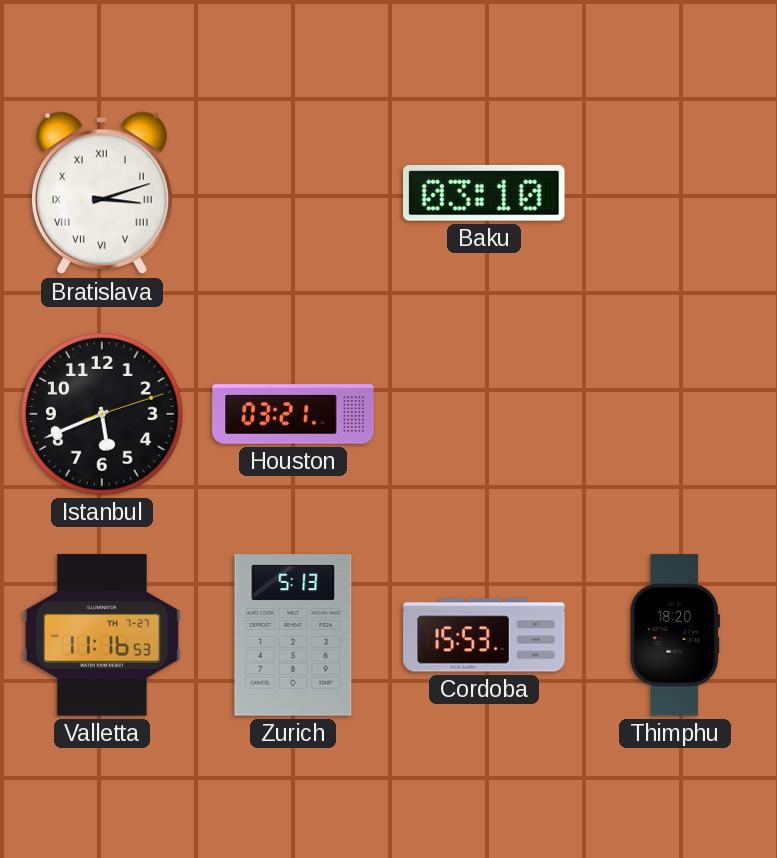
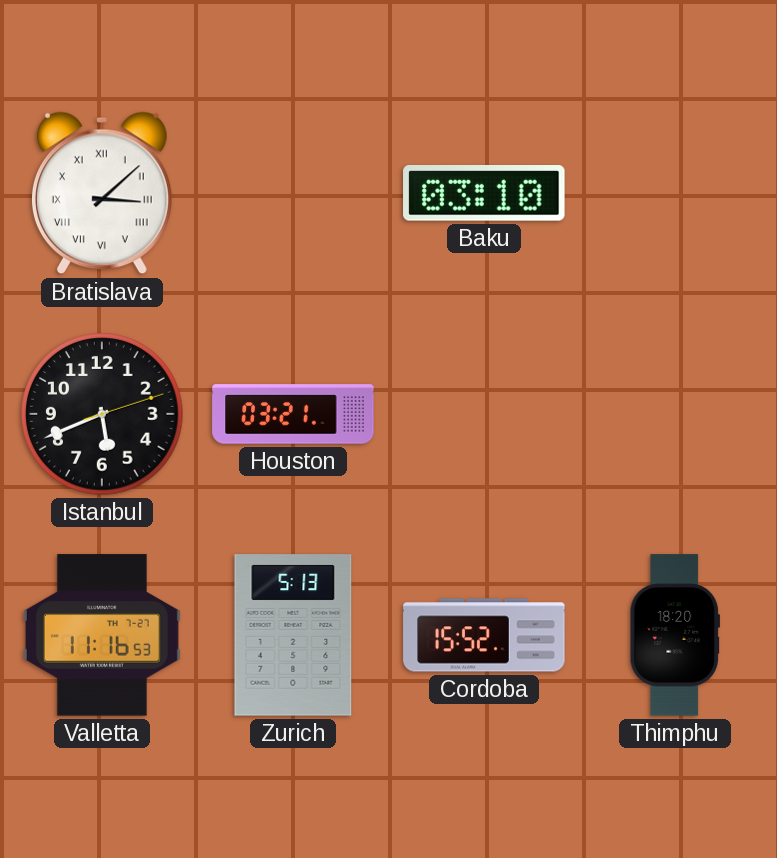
Bratislava: 3:12 -> 3:08 (102, 193)
Cordoba: 15:53 -> 15:52 (484, 635)
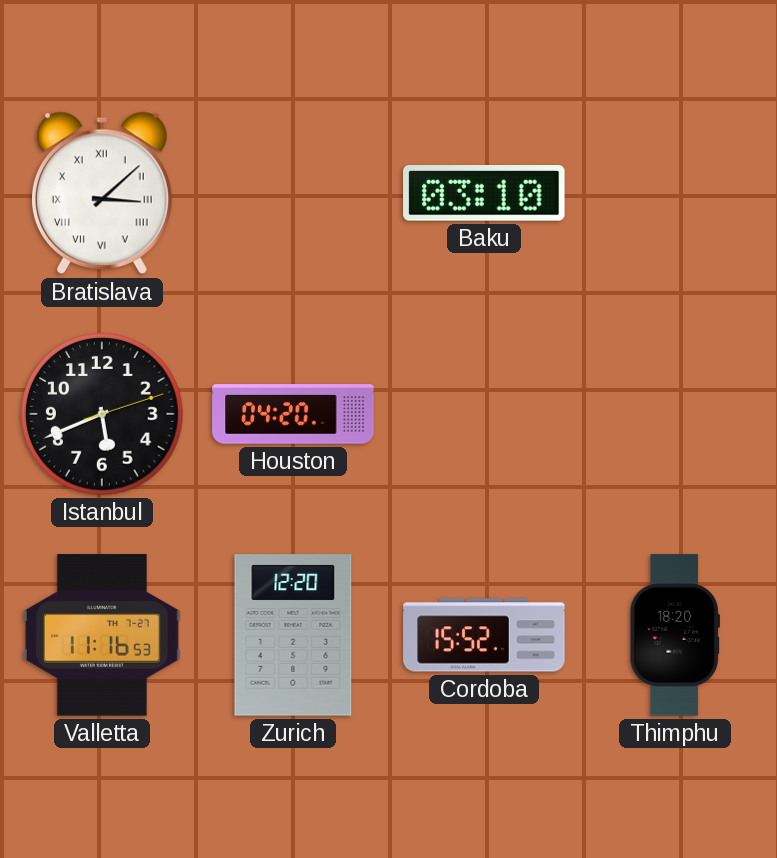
Houston: 03:21 -> 04:20 (293, 414)
Zurich: 5:13 -> 12:20 (293, 635)
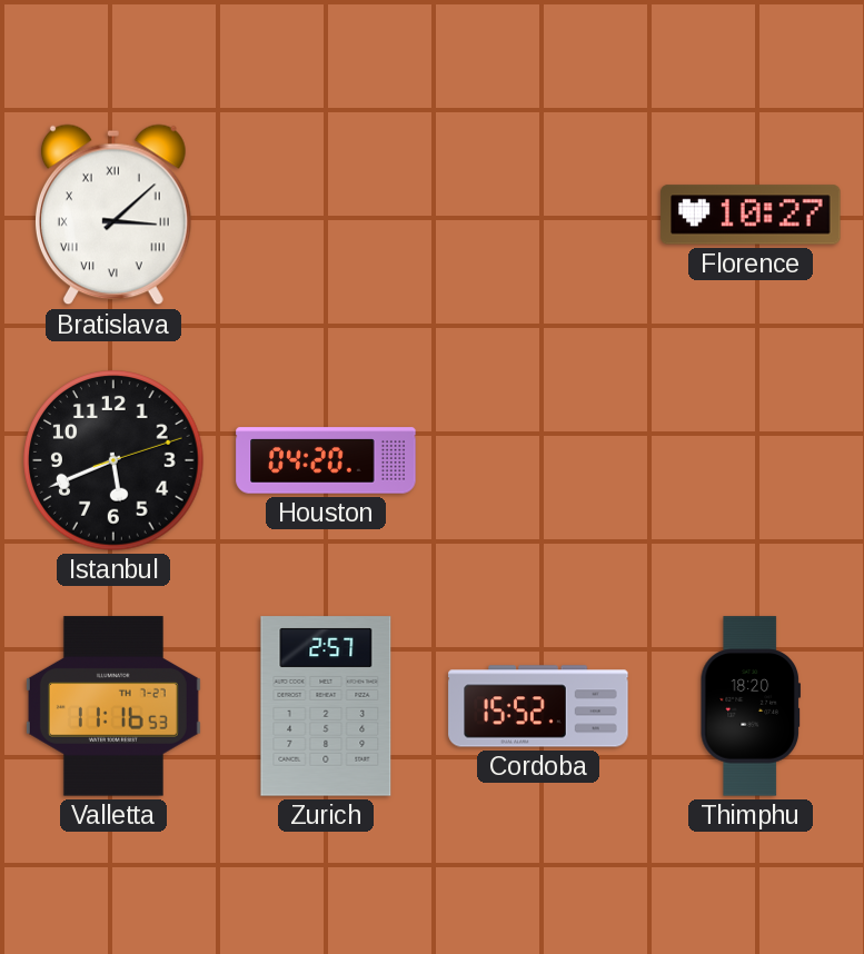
Baku: 03:10 -> none (484, 193)
Florence: none -> 10:27 (751, 215)
Zurich: 12:20 -> 2:57 (326, 706)
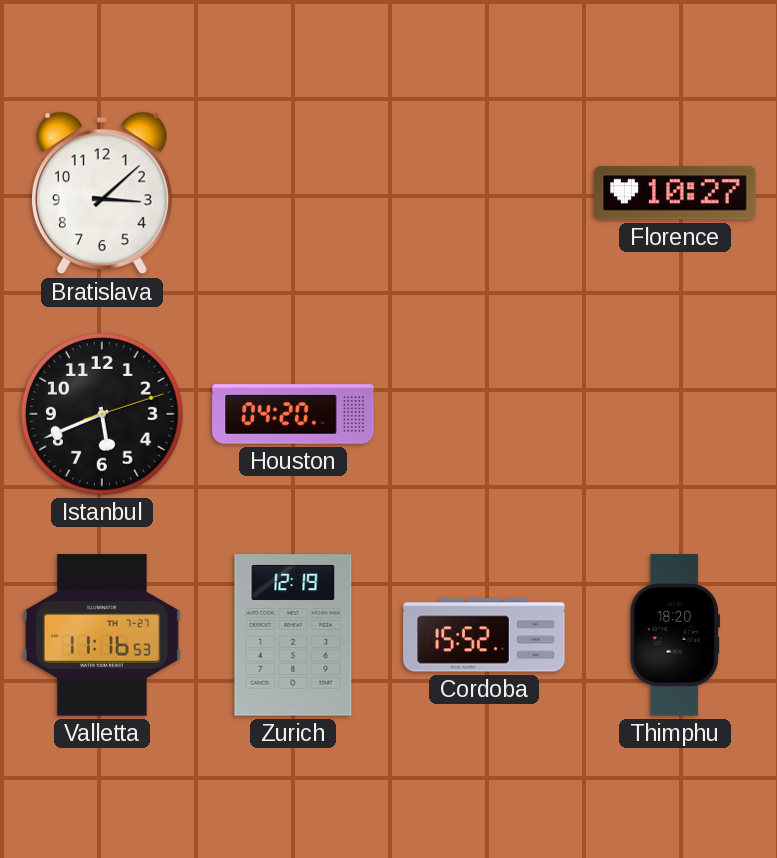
Bratislava numerals: Roman -> Arabic (102, 193)
Zurich: 2:57 -> 12:19 (293, 635)
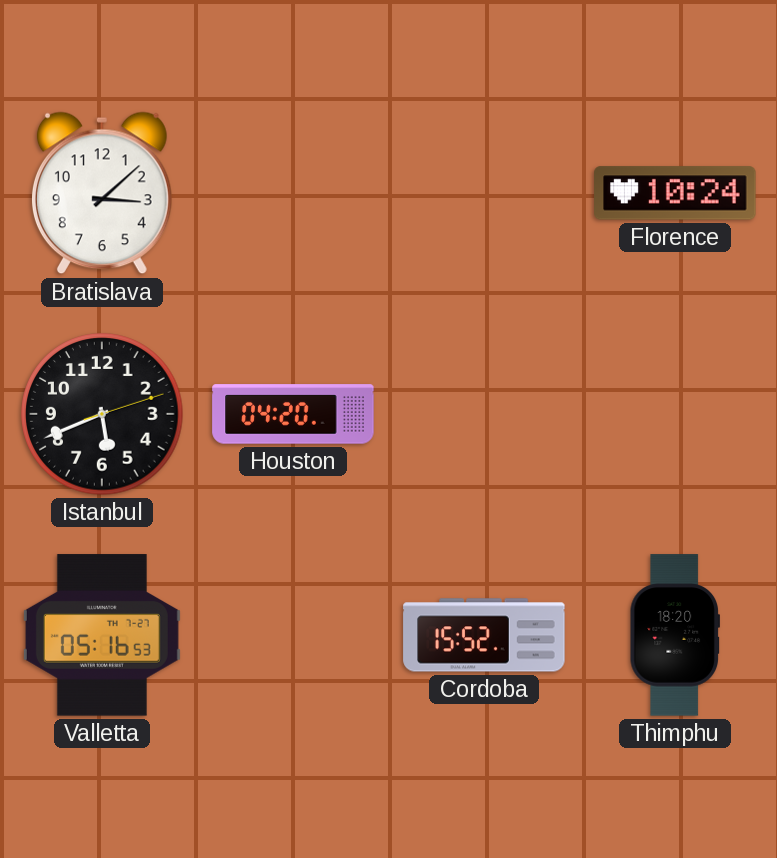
Florence: 10:27 -> 10:24 (675, 193)
Valletta: 11:16 -> 05:16 (102, 635)
Zurich: 12:19 -> none (293, 635)
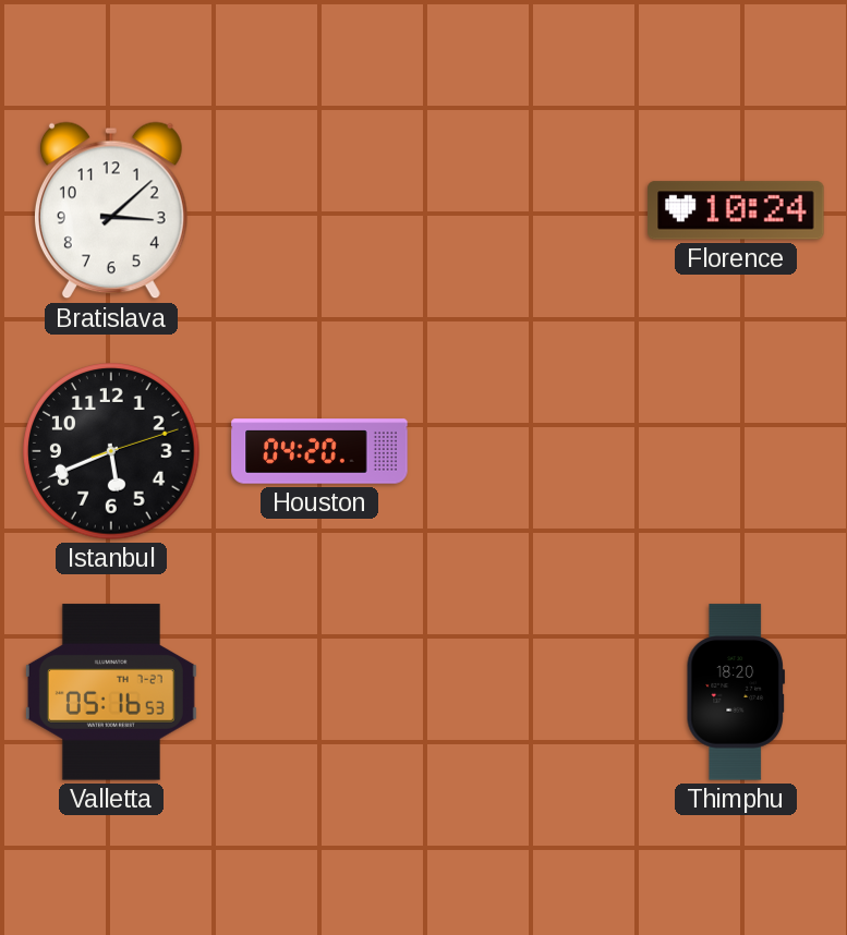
Cordoba: 15:52 -> none (484, 635)
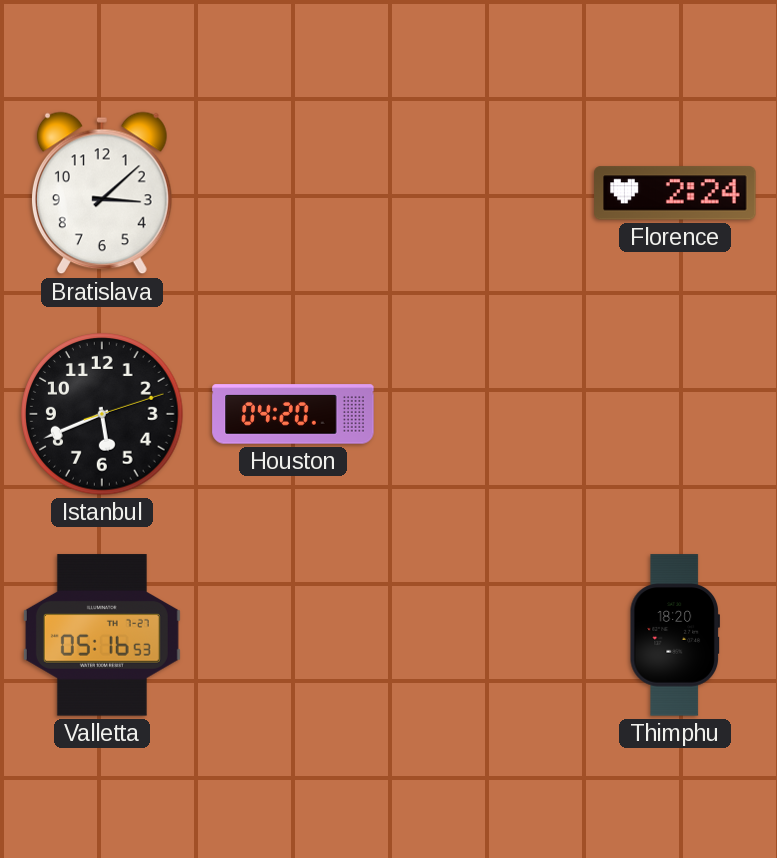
Florence: 10:24 -> 2:24 (675, 193)
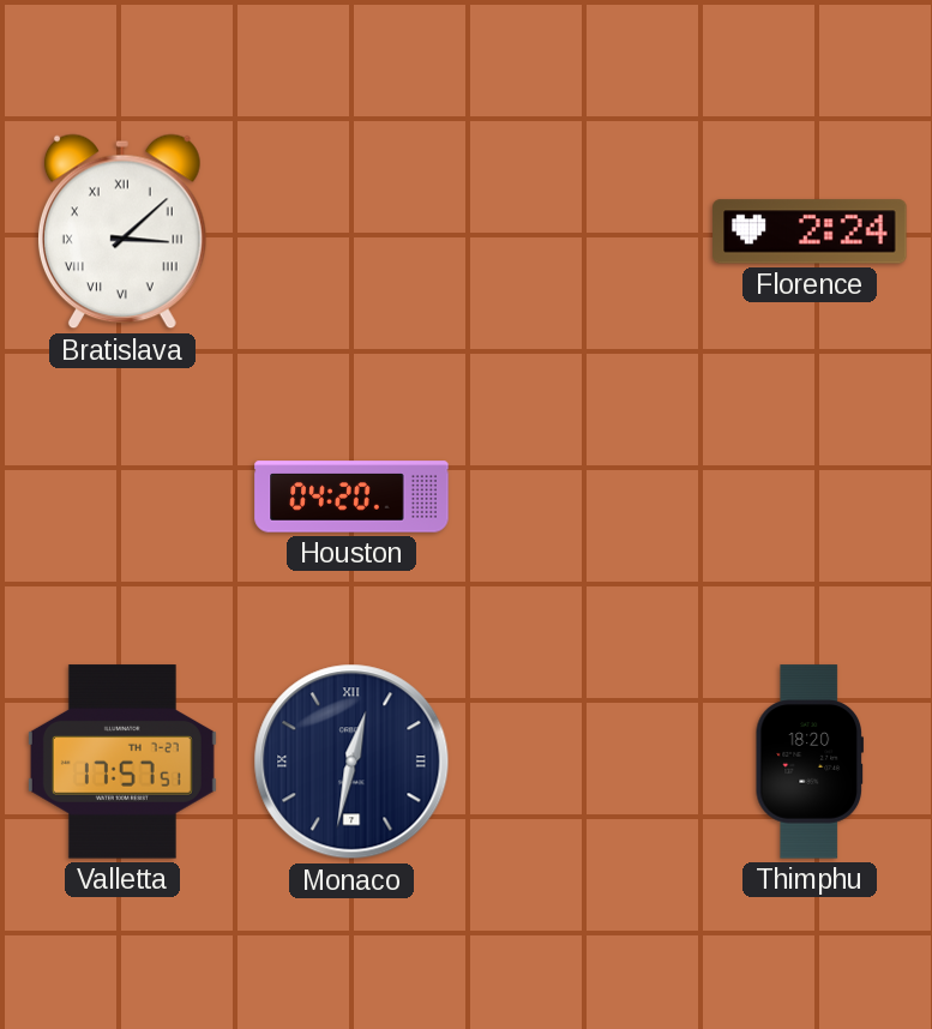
Bratislava numerals: Arabic -> Roman (122, 231)
Istanbul: 5:41 -> none (102, 414)
Valletta: 05:16 -> 17:57 (122, 762)
Monaco: none -> 12:32 (351, 762)
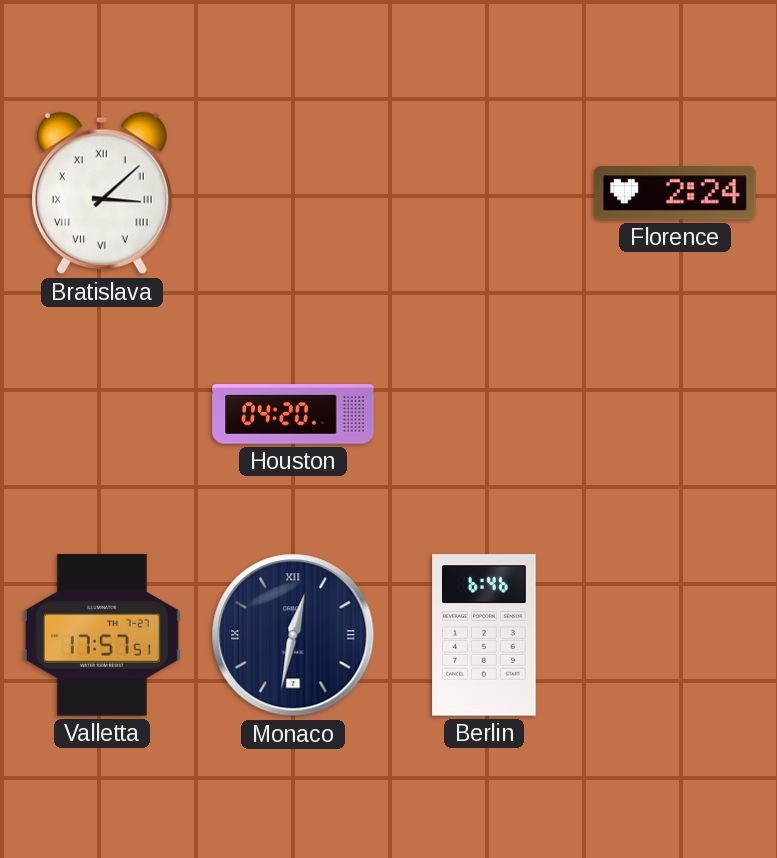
Berlin: none -> 6:46 (484, 635)
Thimphu: 18:20 -> none (808, 762)
